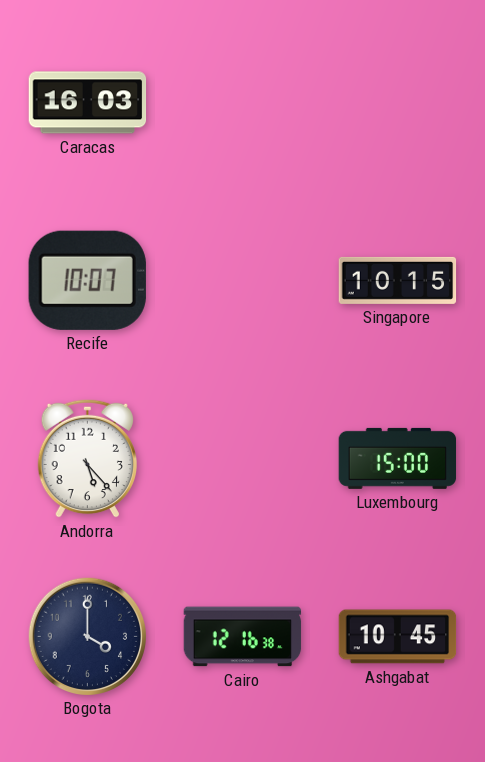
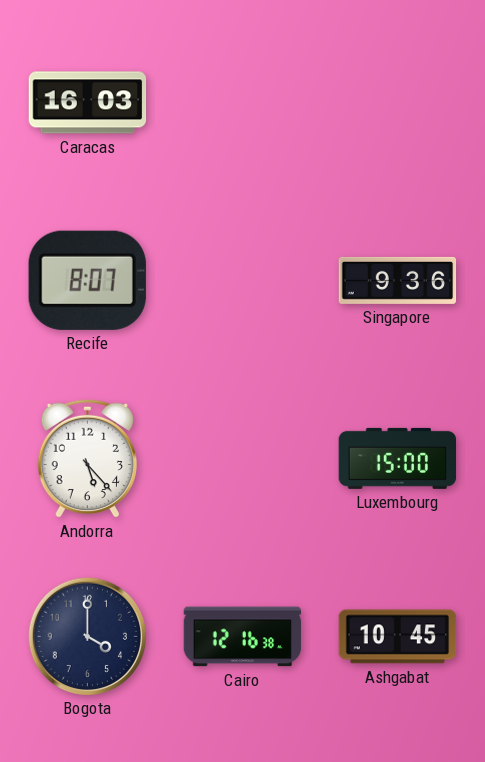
Recife: 10:07 -> 8:07 (87, 280)
Singapore: 10:15 -> 9:36 (398, 280)
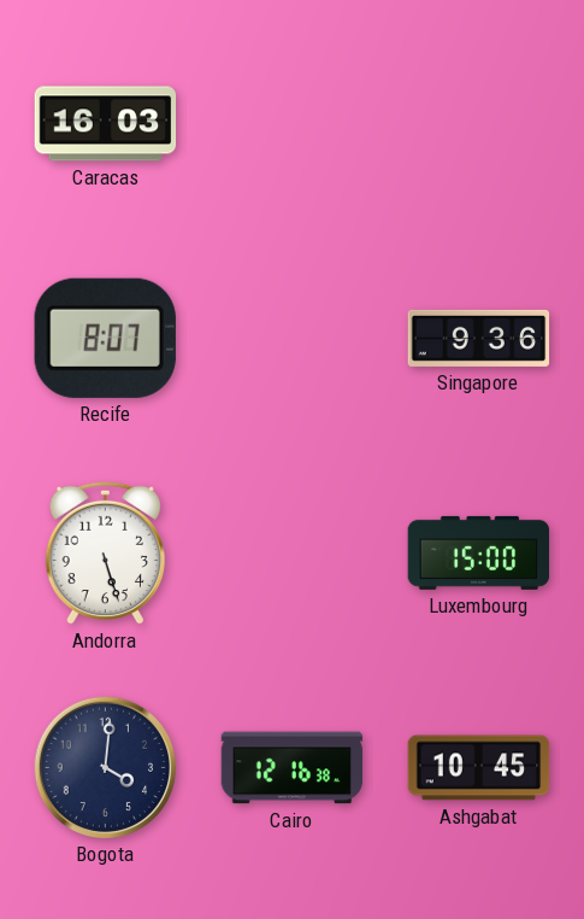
Andorra: 5:23 -> 5:27 (105, 552)
Bogota: 4:00 -> 4:01 (105, 767)
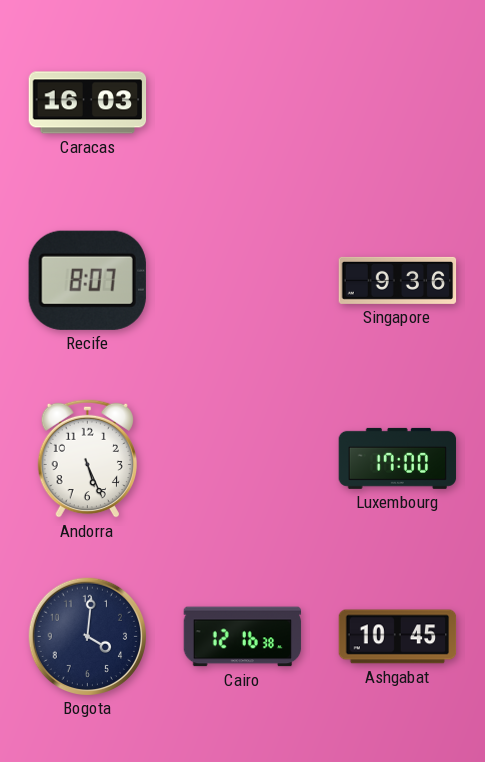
Andorra: 5:27 -> 5:26 (87, 458)
Luxembourg: 15:00 -> 17:00 (398, 458)
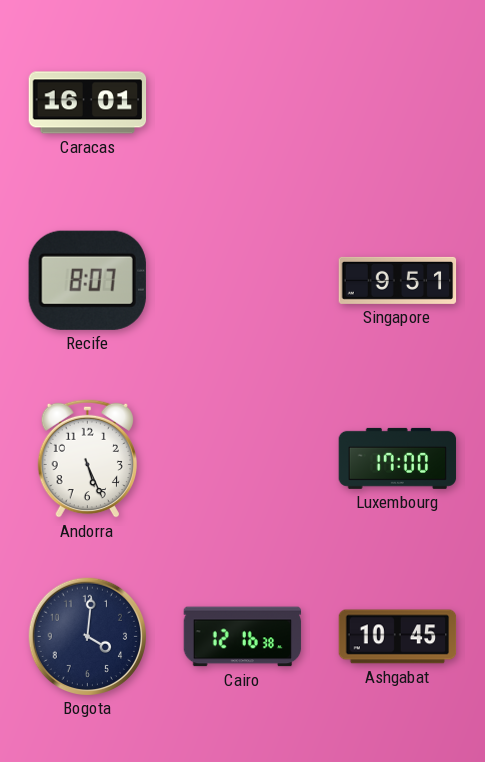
Caracas: 16:03 -> 16:01 (88, 103)
Singapore: 9:36 -> 9:51 (398, 280)
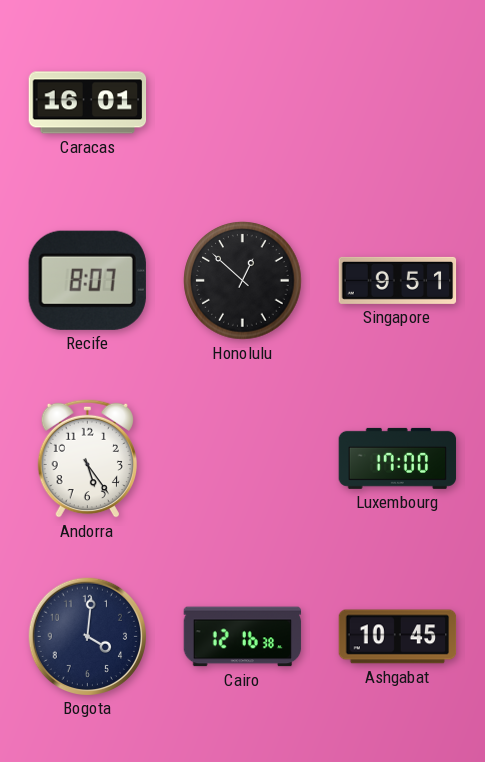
Honolulu: none -> 12:52 (243, 281)
Andorra: 5:26 -> 5:24 (87, 458)
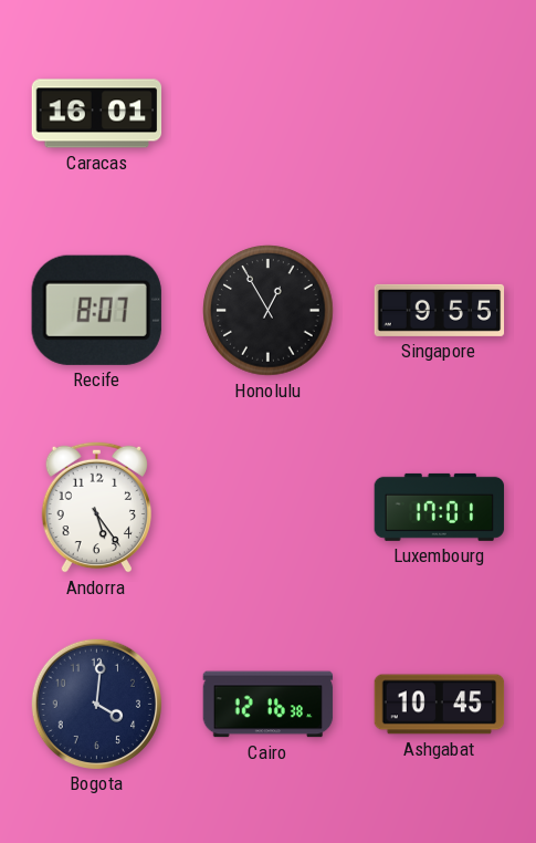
Honolulu: 12:52 -> 12:55 (269, 311)
Singapore: 9:51 -> 9:55 (440, 310)
Luxembourg: 17:00 -> 17:01 (440, 507)
